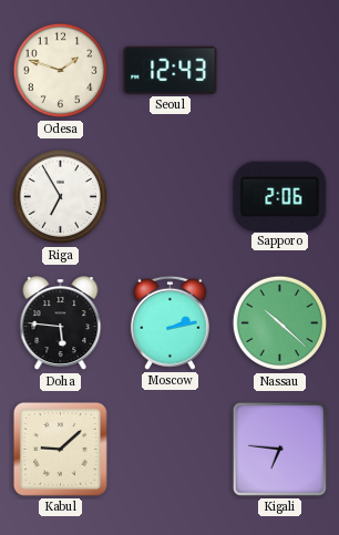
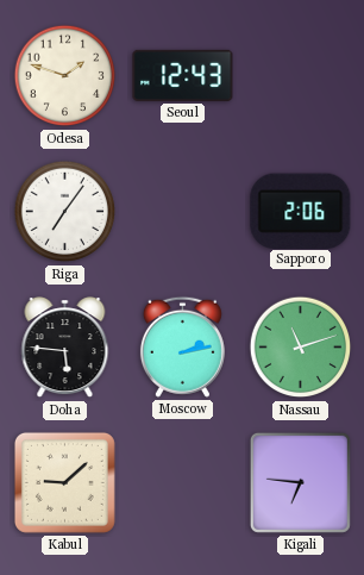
Riga: 6:55 -> 7:06 (65, 212)
Nassau: 10:22 -> 11:12 (301, 348)
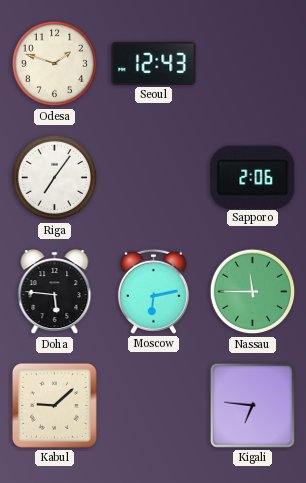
Moscow: 2:13 -> 6:13 (153, 291)
Nassau: 11:12 -> 11:45 (253, 292)
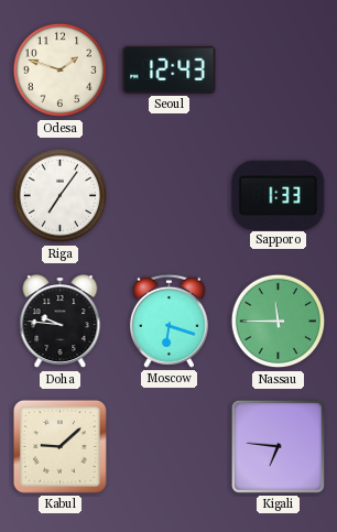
Sapporo: 2:06 -> 1:33 (279, 195)
Doha: 5:46 -> 9:46 (61, 322)
Moscow: 6:13 -> 6:18 (168, 321)
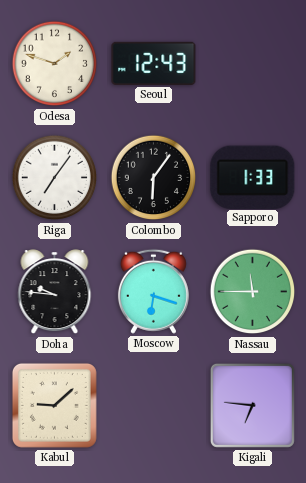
Colombo: none -> 6:06 (154, 178)
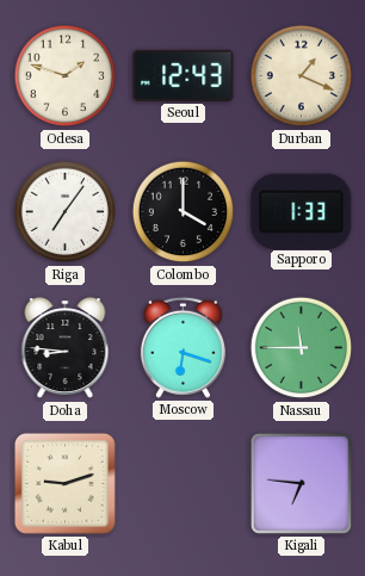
Durban: none -> 1:19 (302, 76)
Colombo: 6:06 -> 4:00 (184, 212)
Doha: 9:46 -> 8:46 (66, 348)
Kabul: 9:08 -> 9:12 (64, 483)
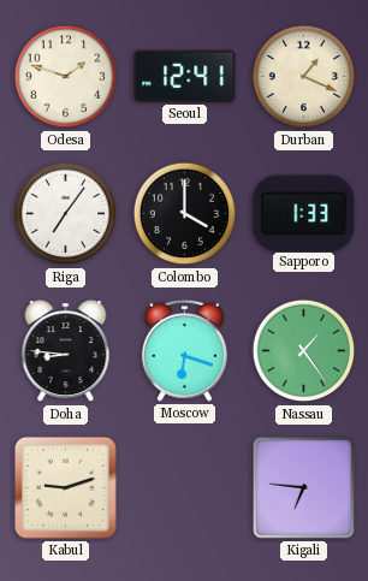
Seoul: 12:43 -> 12:41 (185, 76)
Nassau: 11:45 -> 1:24 (304, 351)
